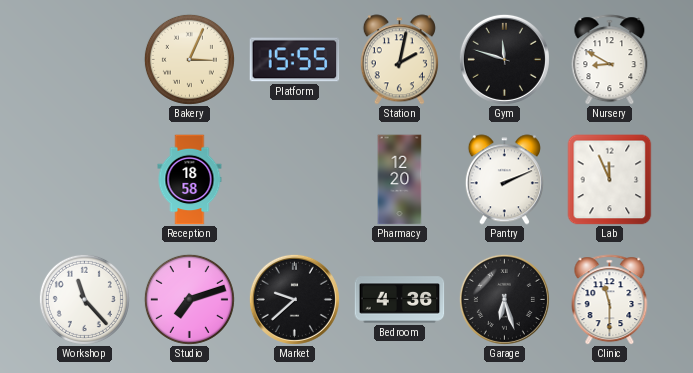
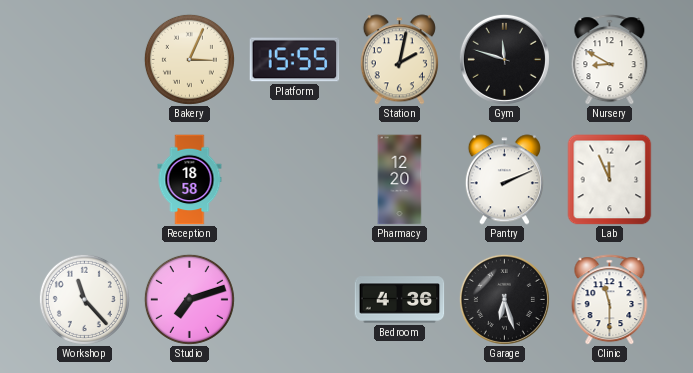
Market: 9:38 -> none (294, 299)
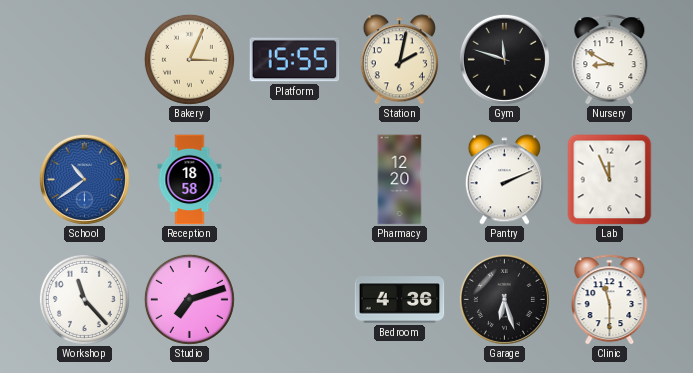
School: none -> 10:39 (84, 179)
